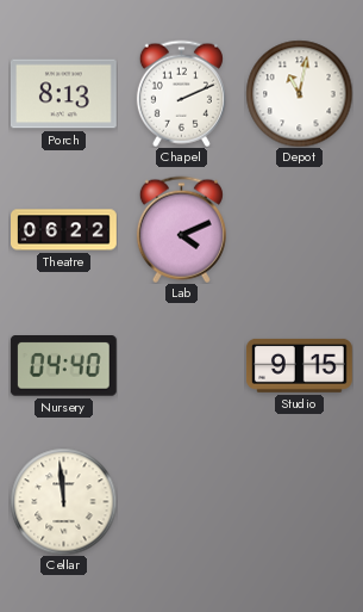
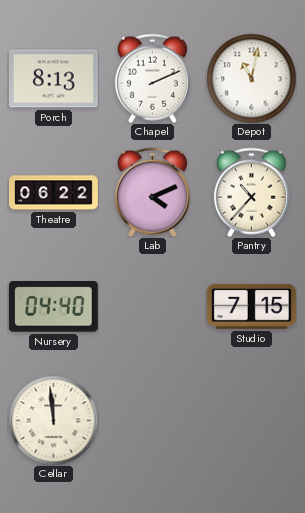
Pantry: none -> 10:37 (251, 192)
Studio: 9:15 -> 7:15 (251, 306)
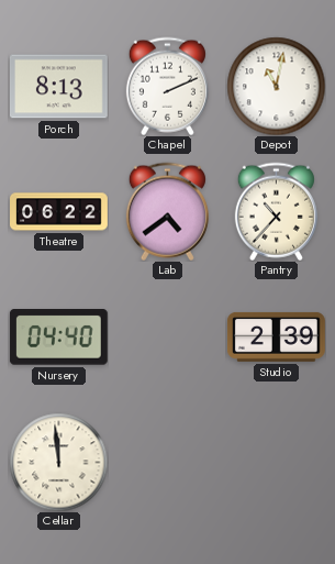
Lab: 4:11 -> 4:39 (167, 211)
Studio: 7:15 -> 2:39 (276, 336)
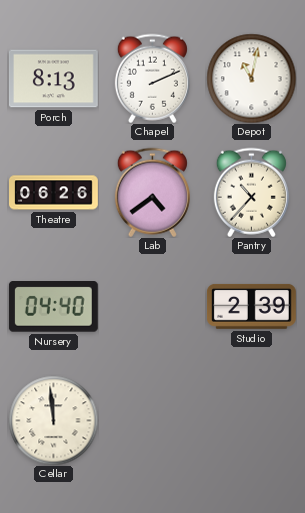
Theatre: 06:22 -> 06:26 (54, 193)
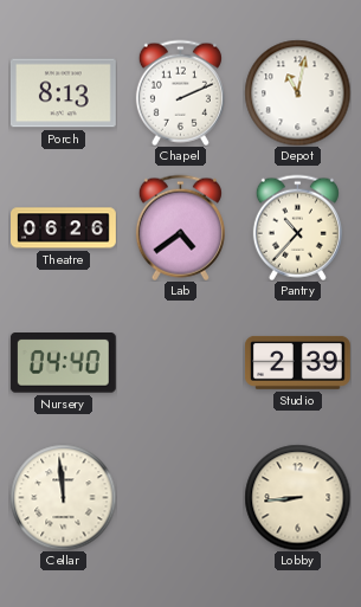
Lobby: none -> 8:44 (297, 497)
